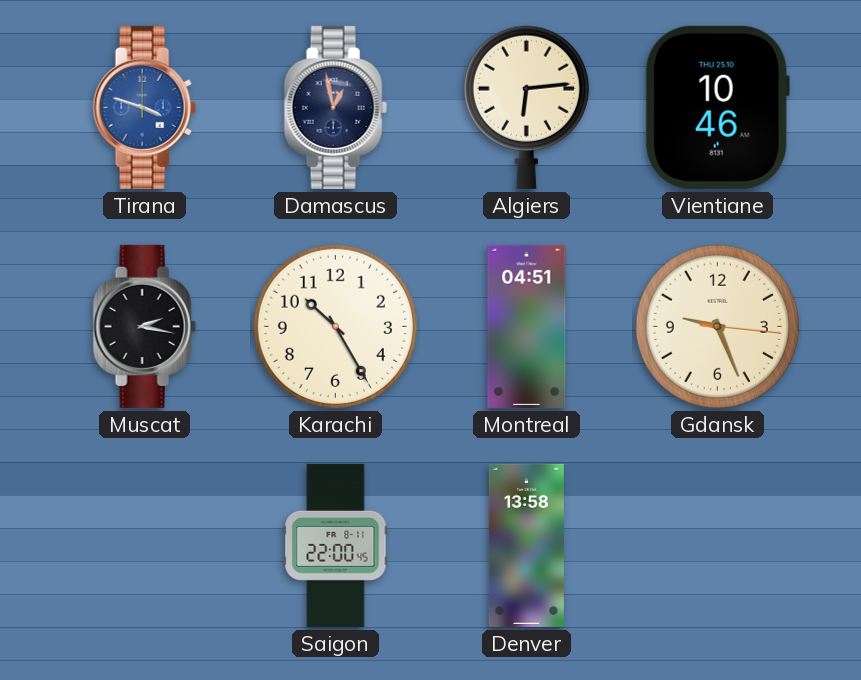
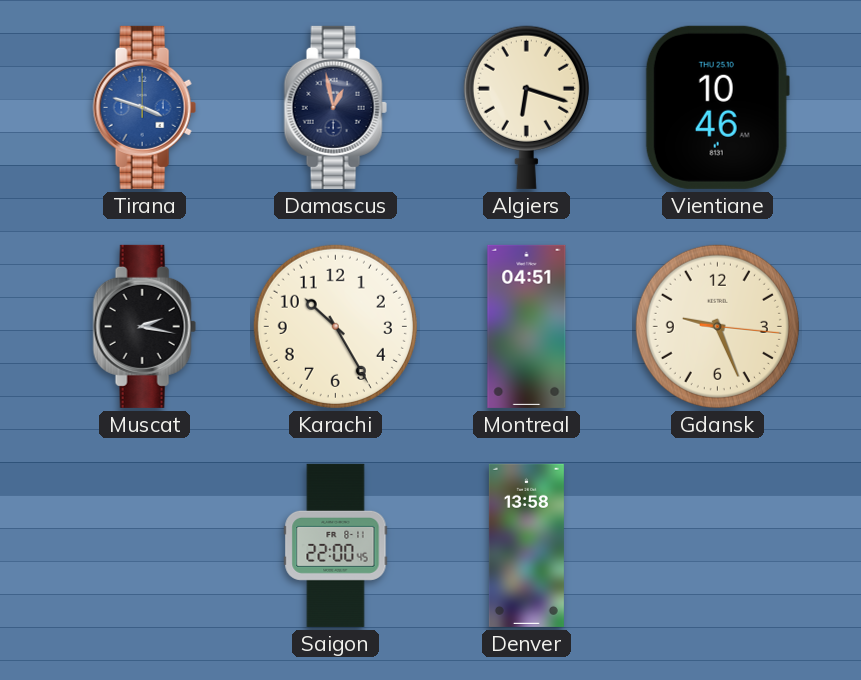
Algiers: 6:14 -> 6:18 (526, 107)
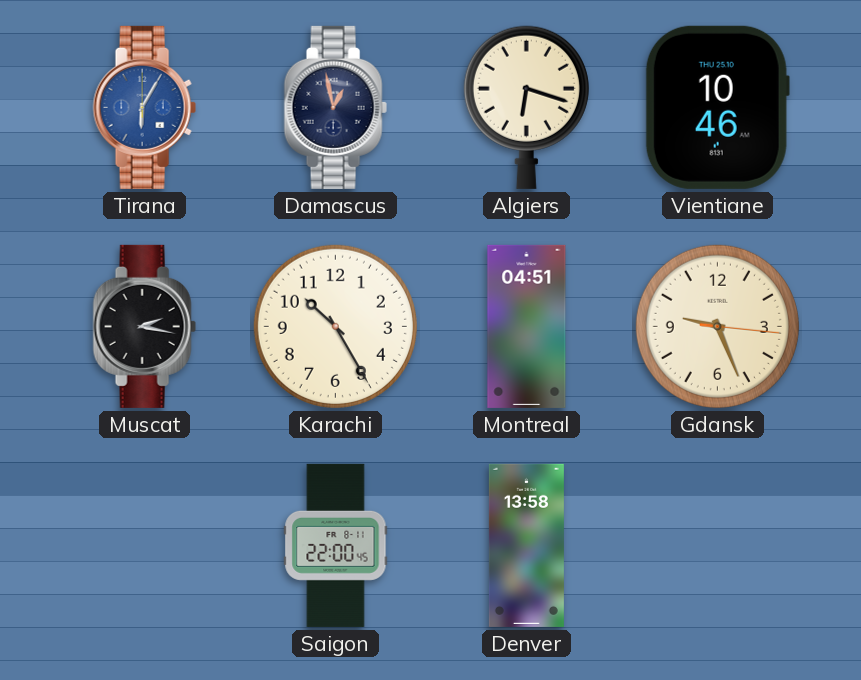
Tirana: 3:48 -> 6:05 (144, 107)
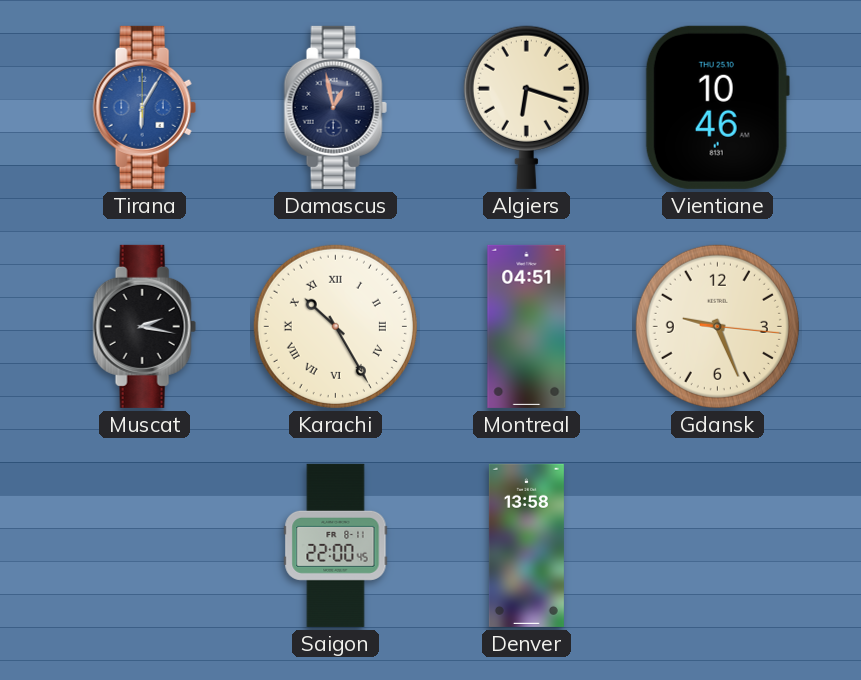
Karachi numerals: Arabic -> Roman (335, 326)
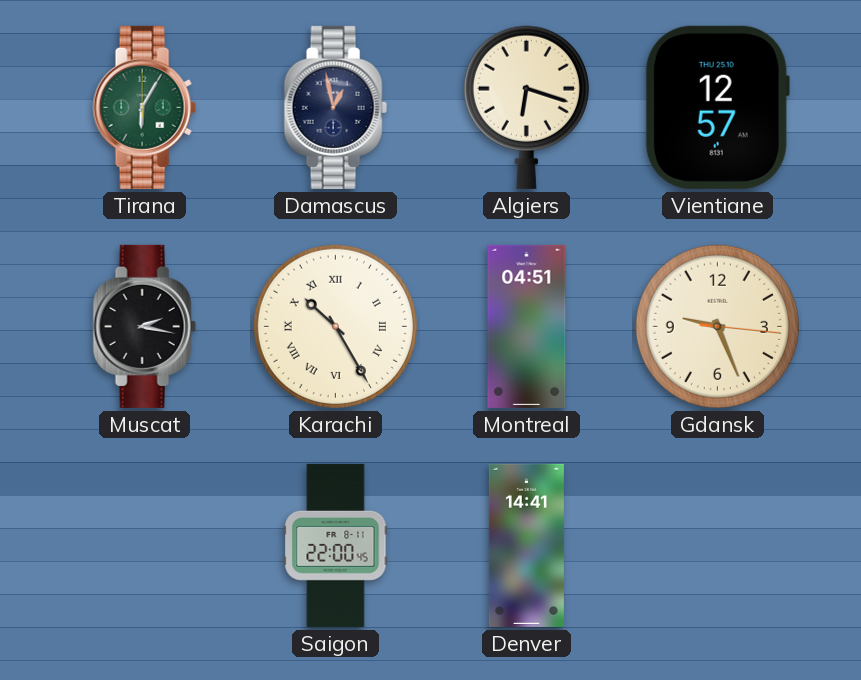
Tirana dial: blue -> green (144, 107)
Vientiane: 10:46 -> 12:57 (717, 107)
Denver: 13:58 -> 14:41 (526, 545)
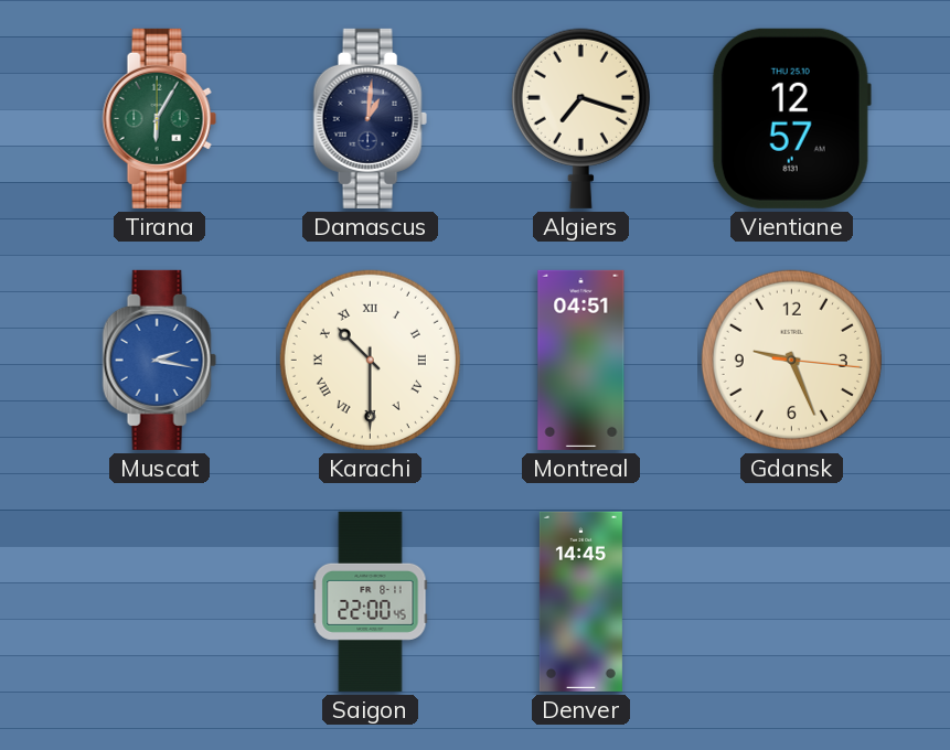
Damascus: 12:58 -> 1:01 (370, 118)
Algiers: 6:18 -> 7:18 (580, 118)
Muscat dial: black -> blue (159, 360)
Karachi: 10:25 -> 10:30 (370, 360)
Denver: 14:41 -> 14:45 (580, 601)
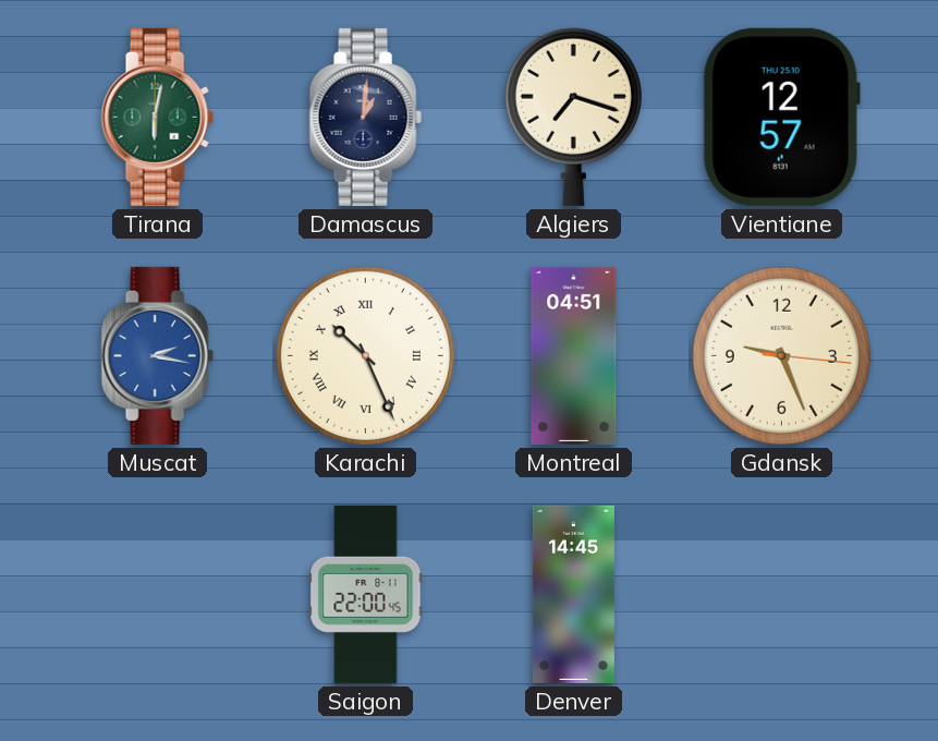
Tirana: 6:05 -> 6:02 (157, 117)
Karachi: 10:30 -> 10:26 (365, 355)
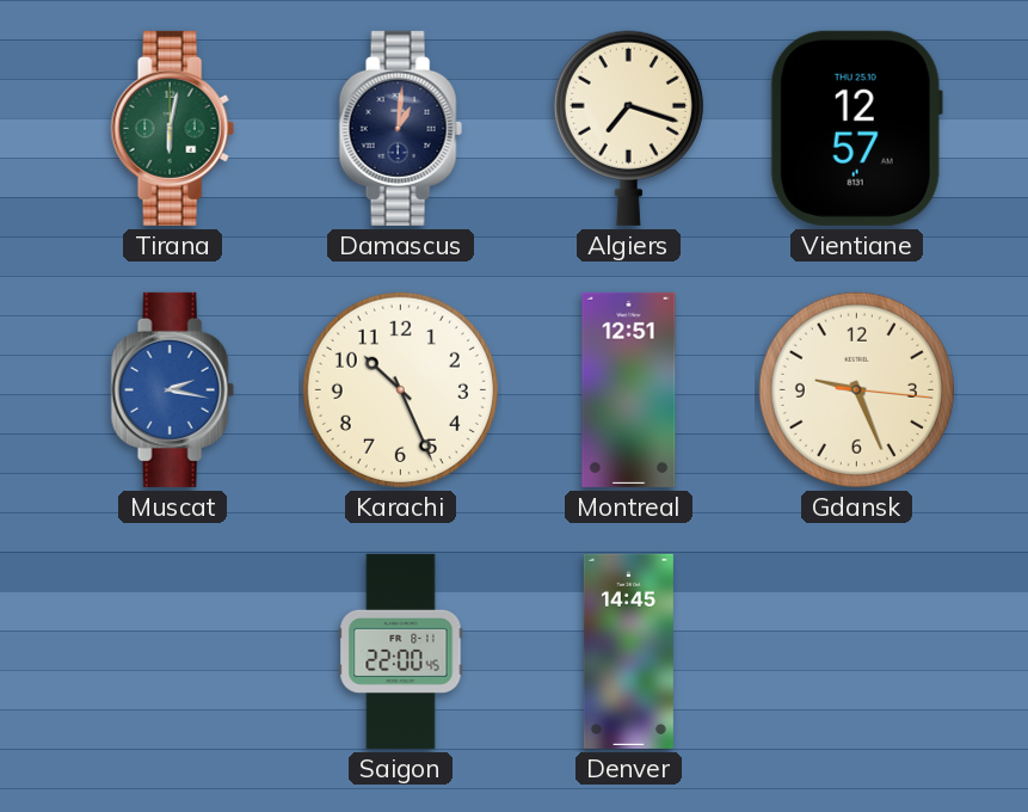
Karachi numerals: Roman -> Arabic (400, 389)
Montreal: 04:51 -> 12:51 (629, 389)
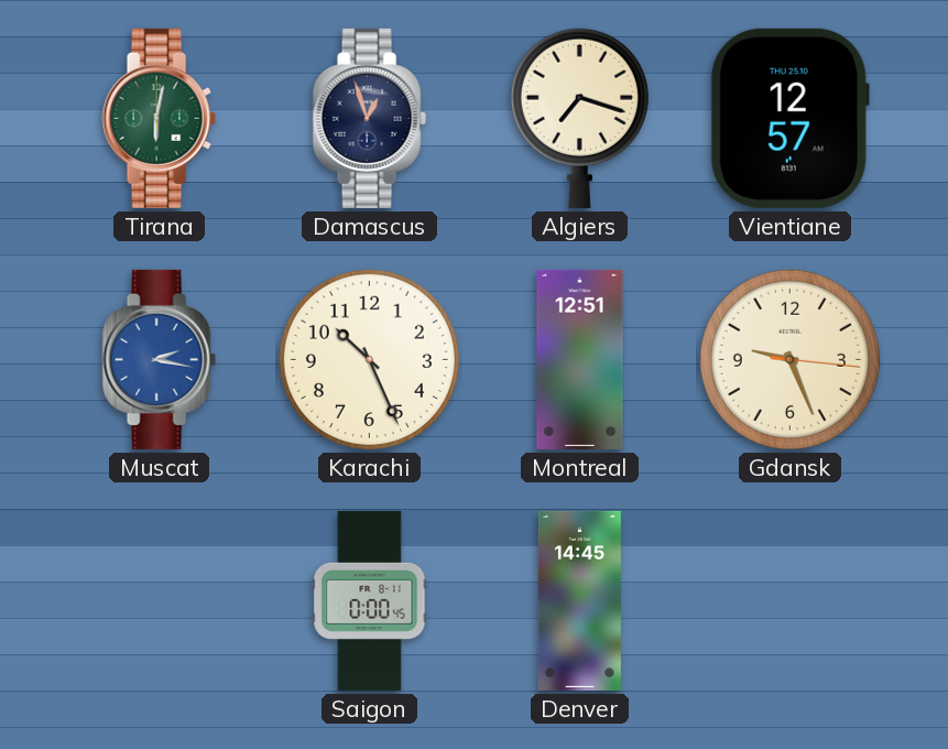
Damascus: 1:01 -> 12:57 (369, 118)
Saigon: 22:00 -> 0:00 (370, 600)
